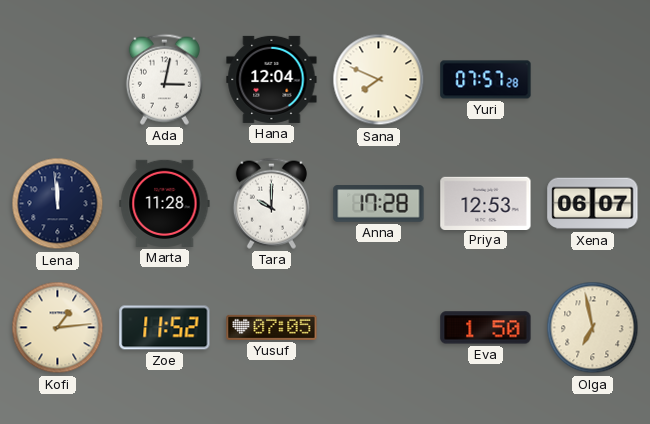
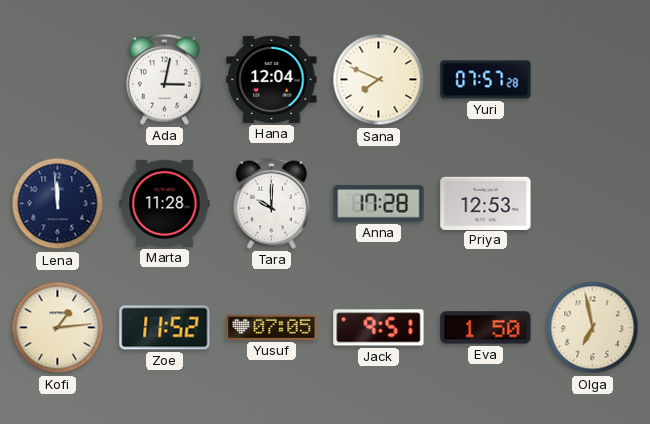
Xena: 06:07 -> none (593, 204)
Jack: none -> 9:51 (379, 328)
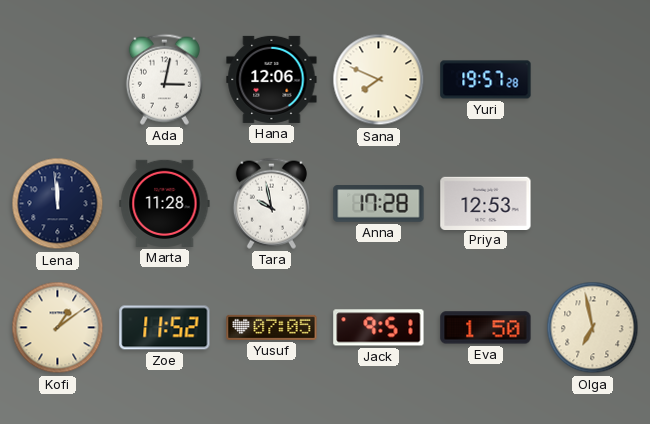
Hana: 12:04 -> 12:06 (272, 79)
Yuri: 07:57 -> 19:57 (486, 80)
Tara: 10:00 -> 9:58 (271, 203)
Kofi: 1:14 -> 1:09 (58, 328)
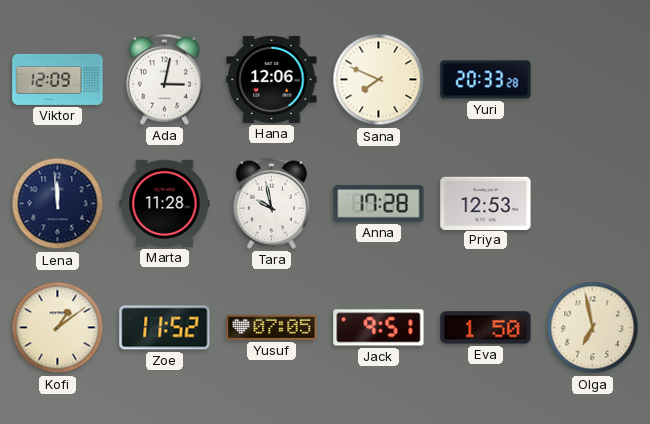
Viktor: none -> 12:09 (58, 79)
Yuri: 19:57 -> 20:33 (486, 80)
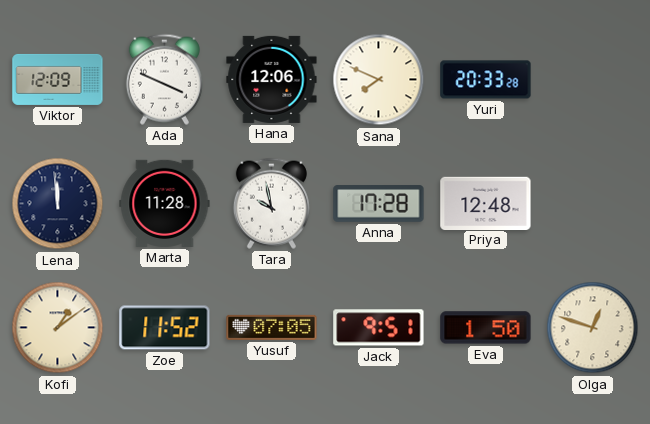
Ada: 3:02 -> 3:49 (164, 79)
Priya: 12:53 -> 12:48 (486, 203)
Olga: 6:58 -> 12:48 (593, 328)
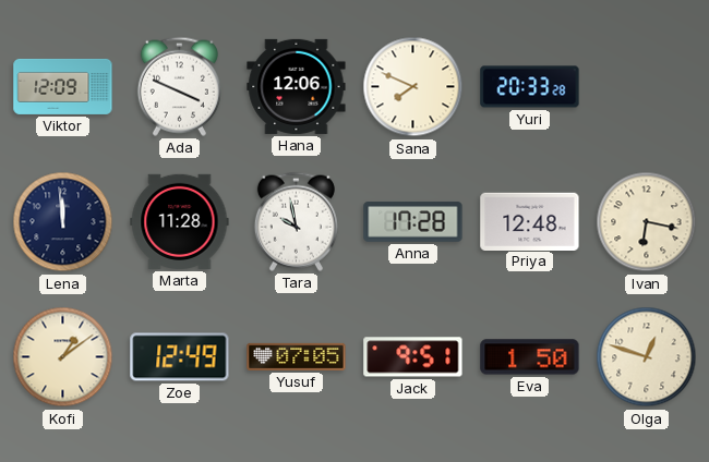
Ivan: none -> 6:17 (647, 222)
Zoe: 11:52 -> 12:49 (180, 357)
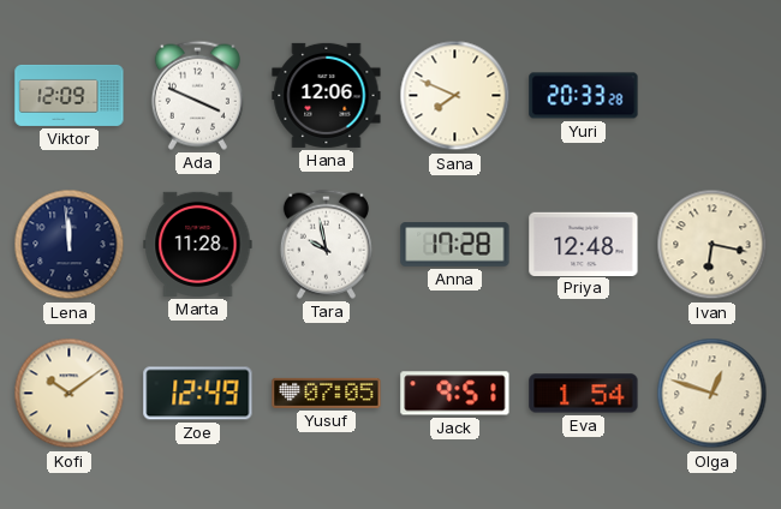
Kofi: 1:09 -> 10:09 (70, 394)
Eva: 1:50 -> 1:54 (584, 394)
